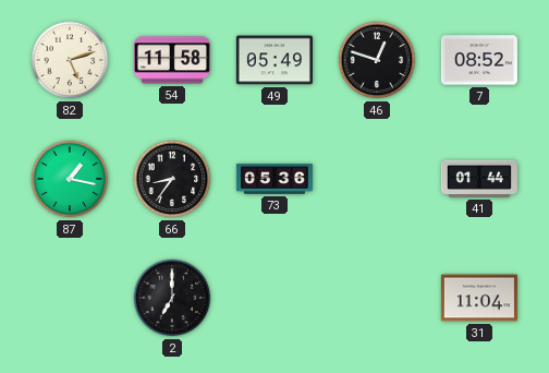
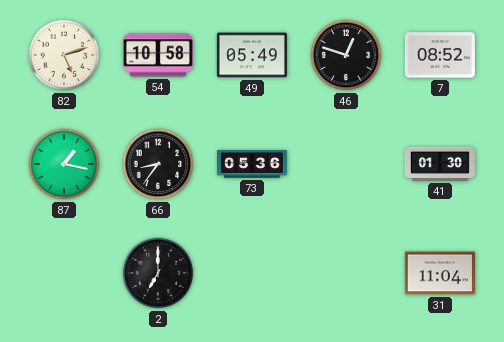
54: 11:58 -> 10:58 (158, 55)
41: 01:44 -> 01:30 (440, 164)
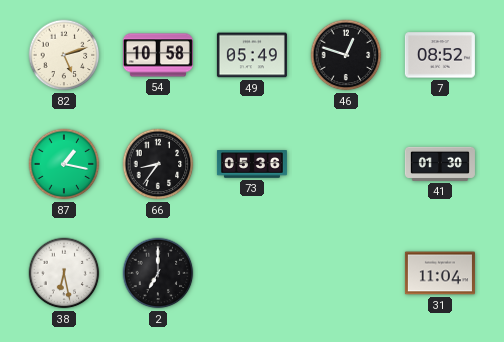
38: none -> 6:28 (64, 273)
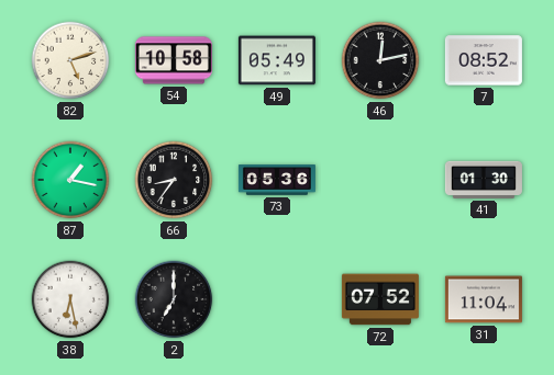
46: 12:48 -> 12:13 (380, 60)
72: none -> 07:52 (380, 299)
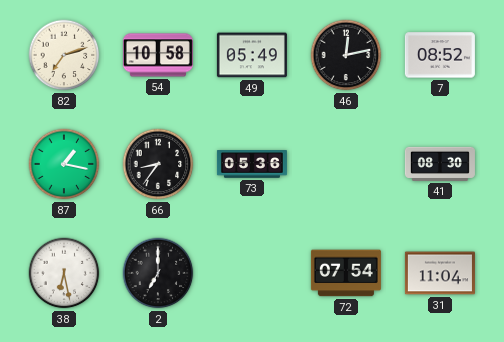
82: 5:12 -> 7:12 (64, 55)
41: 01:30 -> 08:30 (440, 164)
72: 07:52 -> 07:54 (346, 273)
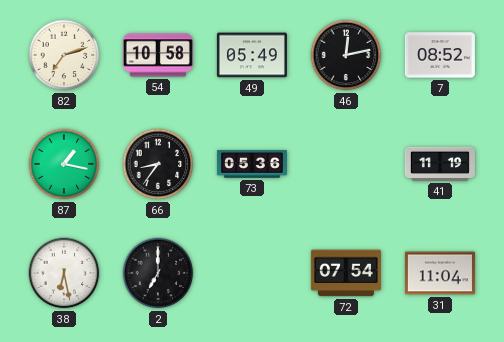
41: 08:30 -> 11:19 (440, 164)
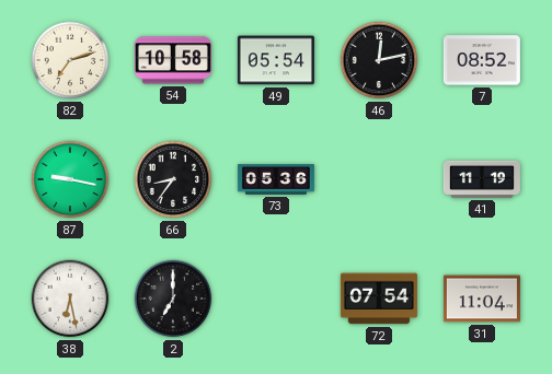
49: 05:49 -> 05:54 (276, 60)
87: 1:17 -> 9:17 (70, 179)
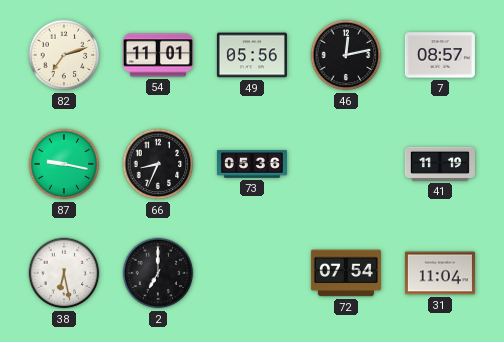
54: 10:58 -> 11:01 (158, 55)
49: 05:54 -> 05:56 (252, 55)
7: 08:52 -> 08:57 (440, 55)
66: 8:36 -> 8:34 (158, 164)
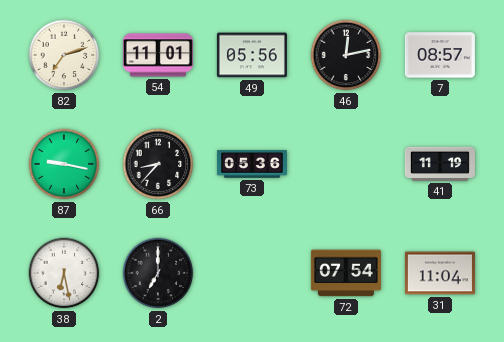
66: 8:34 -> 8:37 (158, 164)
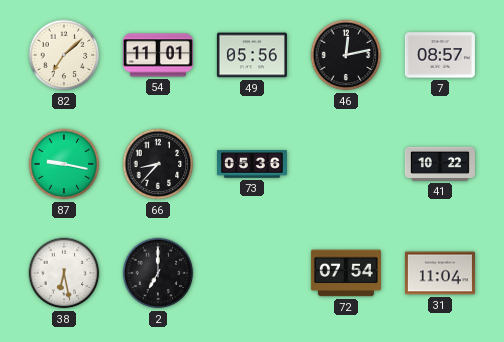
82: 7:12 -> 7:08 (64, 55)
41: 11:19 -> 10:22 (440, 164)
